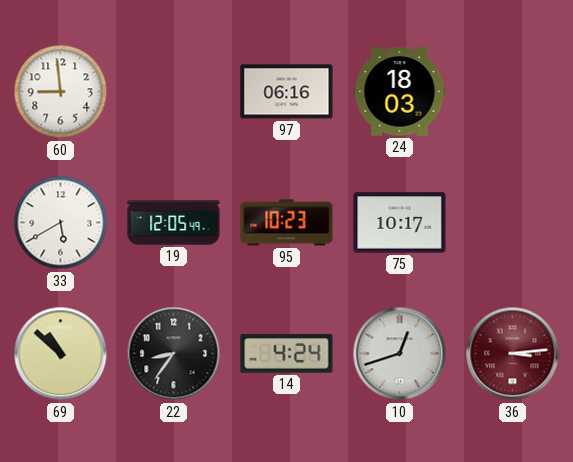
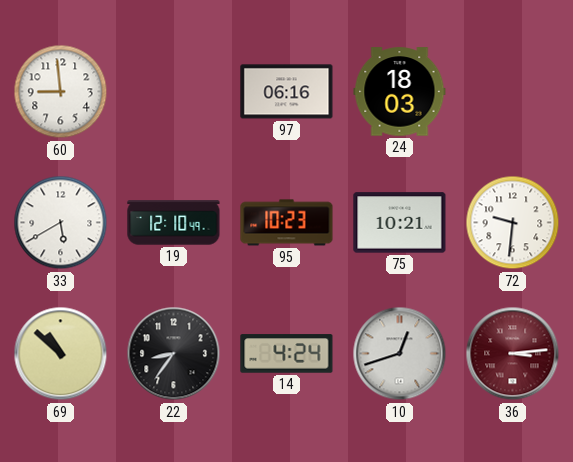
19: 12:05 -> 12:10 (174, 223)
75: 10:17 -> 10:21 (400, 223)
72: none -> 9:31 (513, 223)
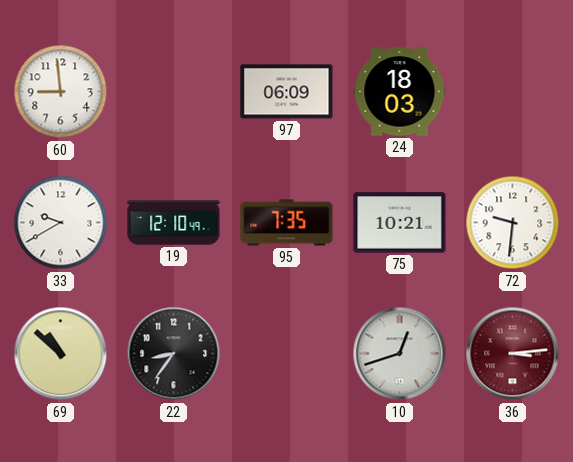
97: 06:16 -> 06:09 (287, 92)
33: 5:40 -> 9:40 (61, 223)
95: 10:23 -> 7:35 (287, 223)
14: 4:24 -> none (287, 354)
